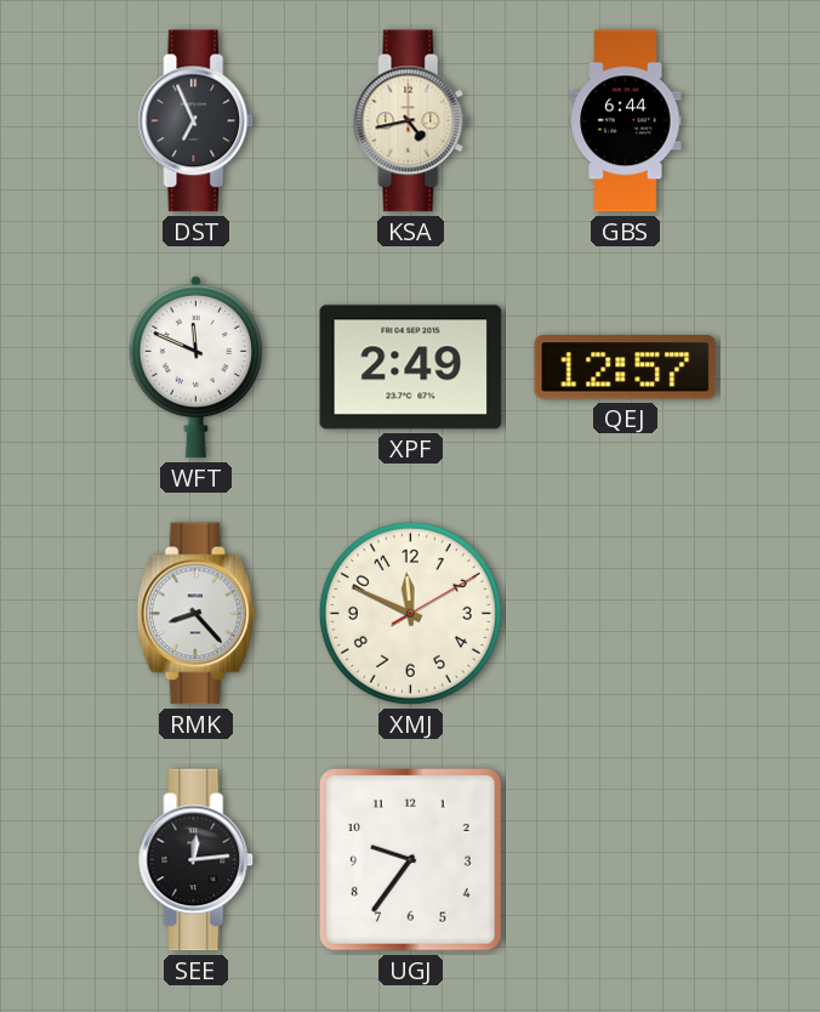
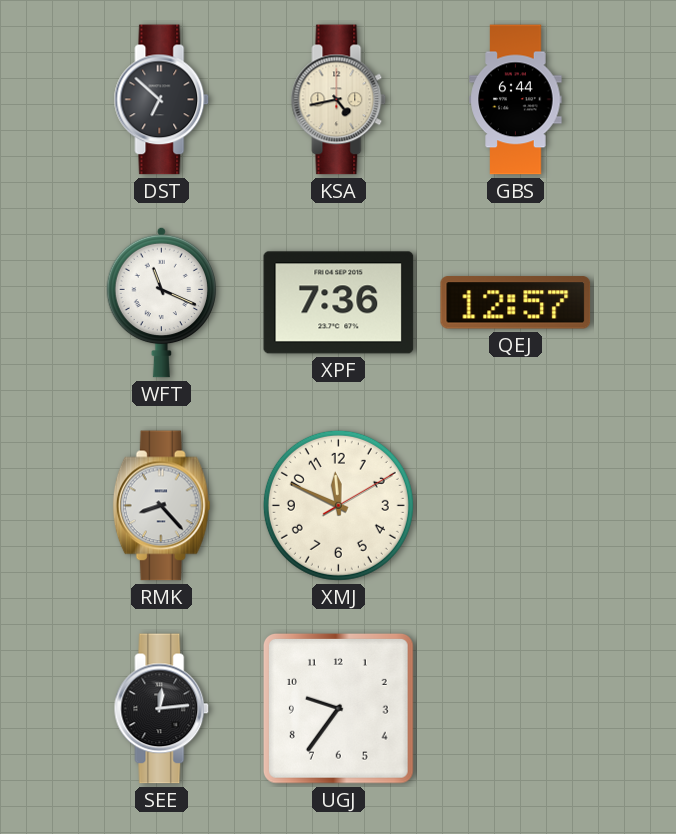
DST: 6:56 -> 6:52 (162, 100)
WFT: 11:49 -> 11:19 (161, 302)
XPF: 2:49 -> 7:36 (339, 303)
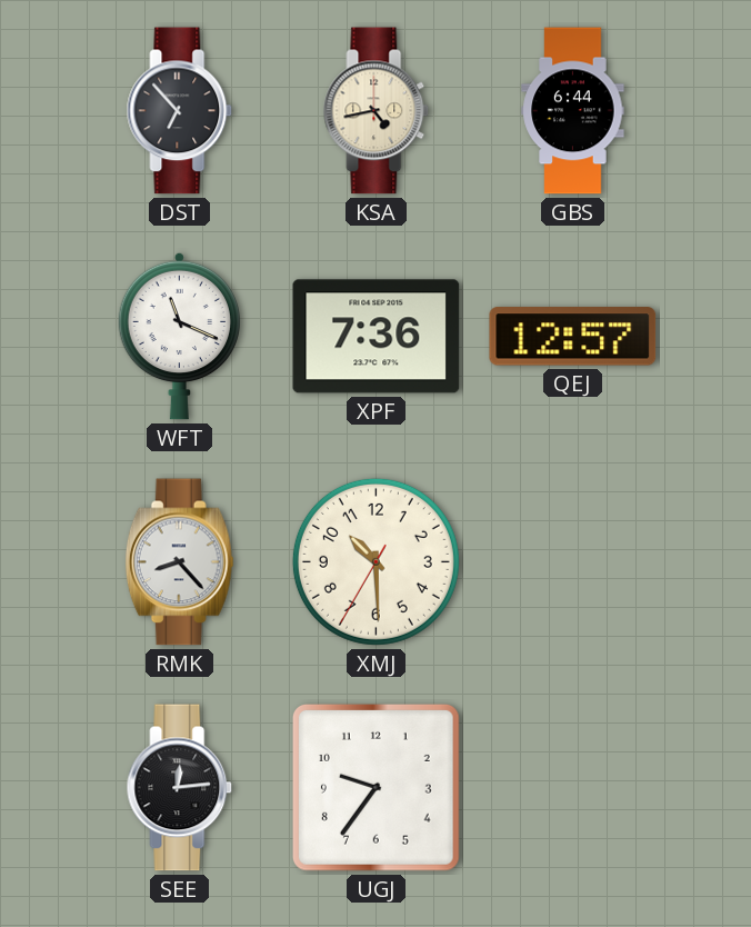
DST: 6:52 -> 6:53 (180, 111)
XMJ: 11:49 -> 10:29 (375, 561)
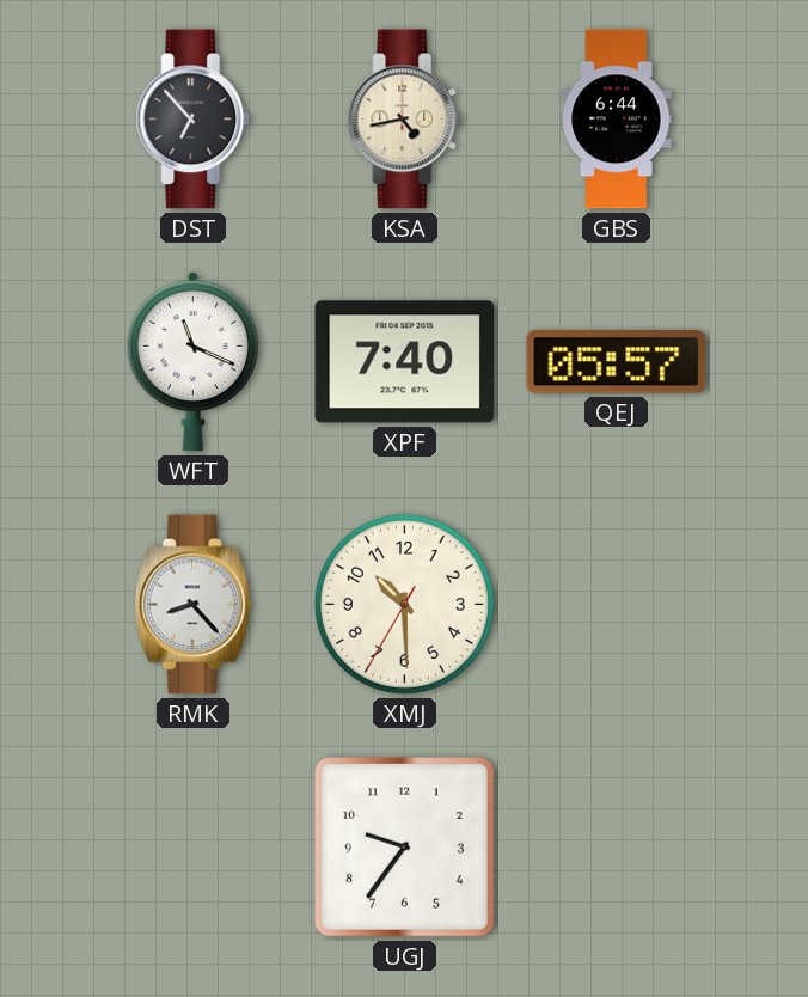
XPF: 7:36 -> 7:40 (405, 362)
QEJ: 12:57 -> 05:57 (617, 362)
SEE: 12:14 -> none (180, 788)
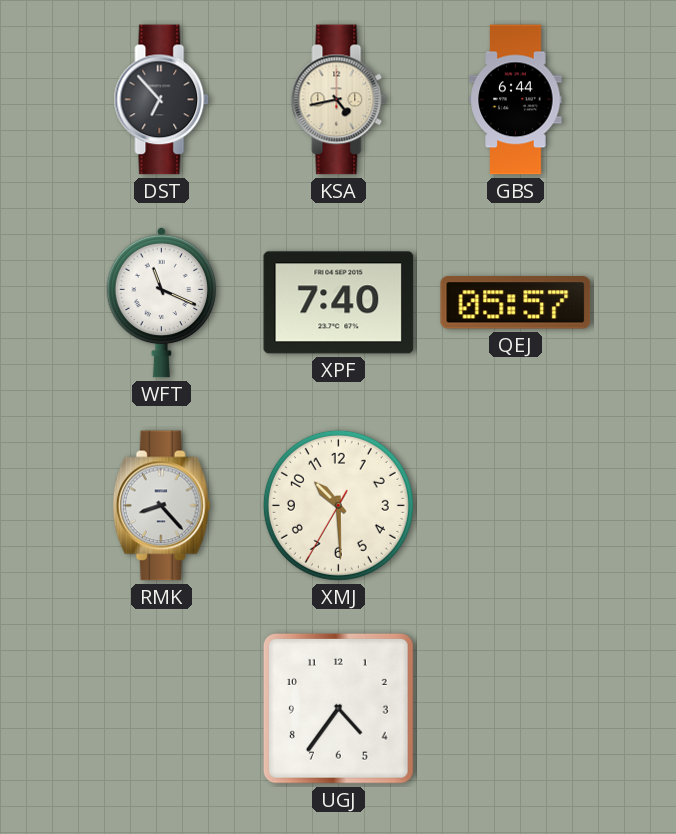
UGJ: 9:36 -> 4:36 (338, 708)
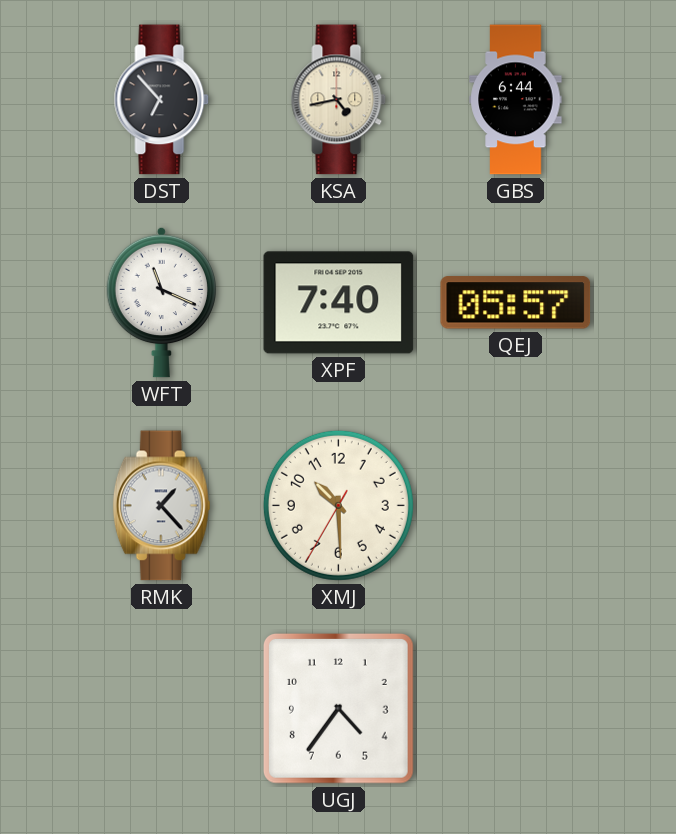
RMK: 8:23 -> 1:23 (161, 506)
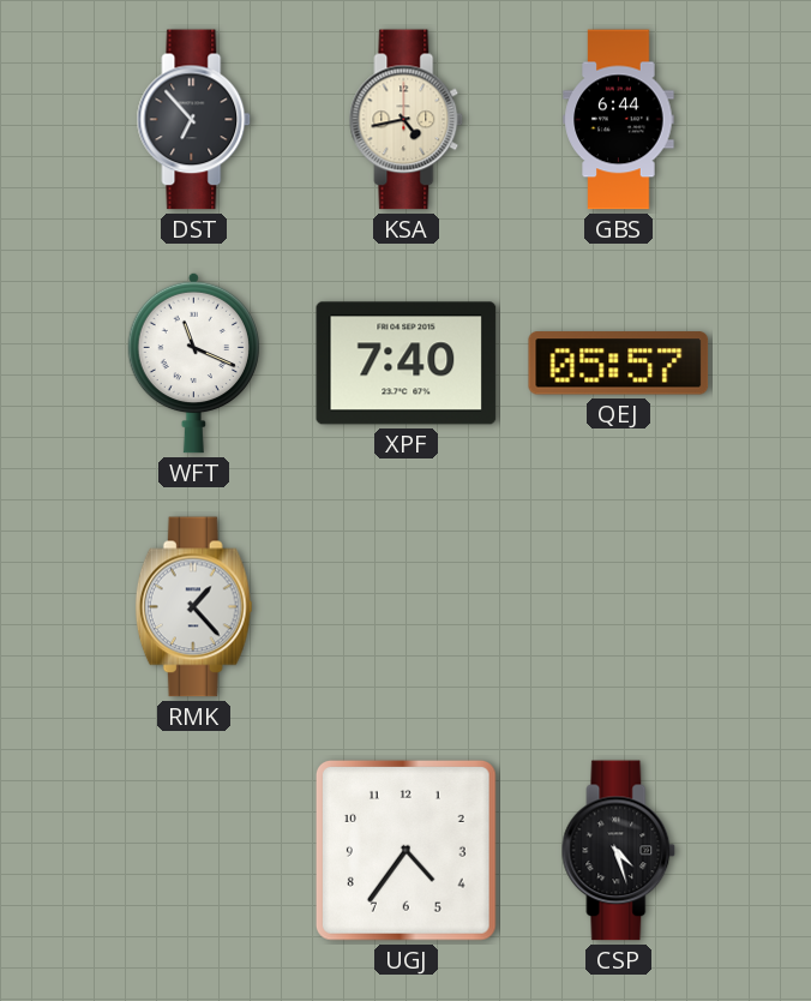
XMJ: 10:29 -> none (338, 505)
CSP: none -> 4:27 (619, 851)
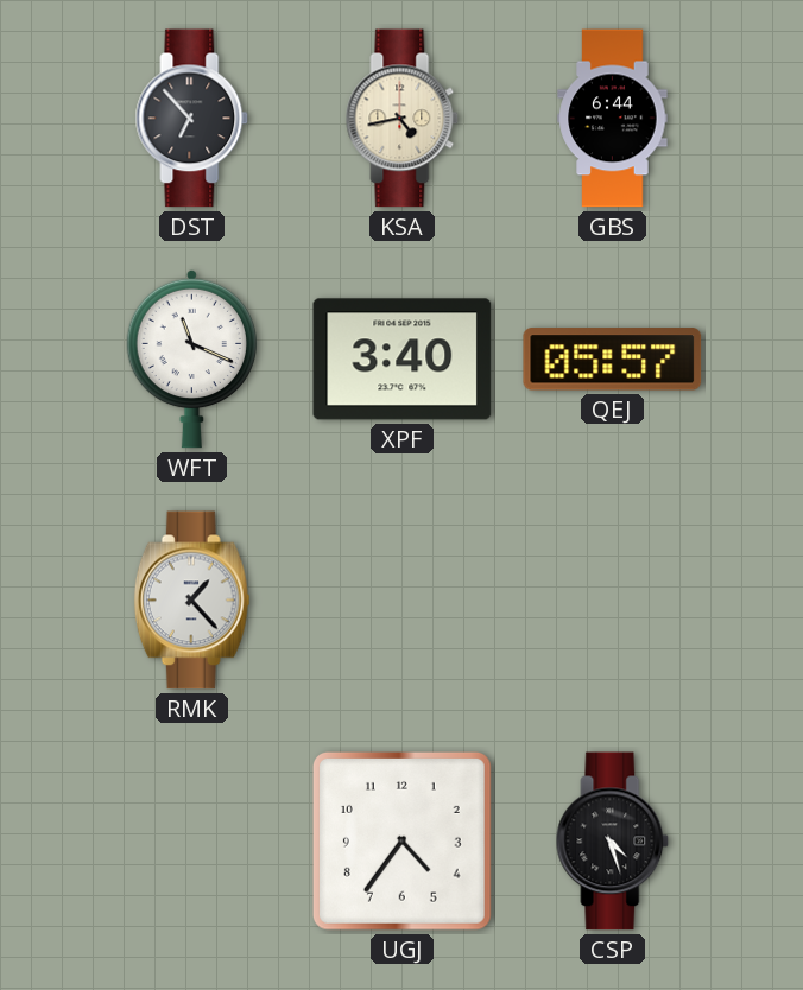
XPF: 7:40 -> 3:40 (403, 360)
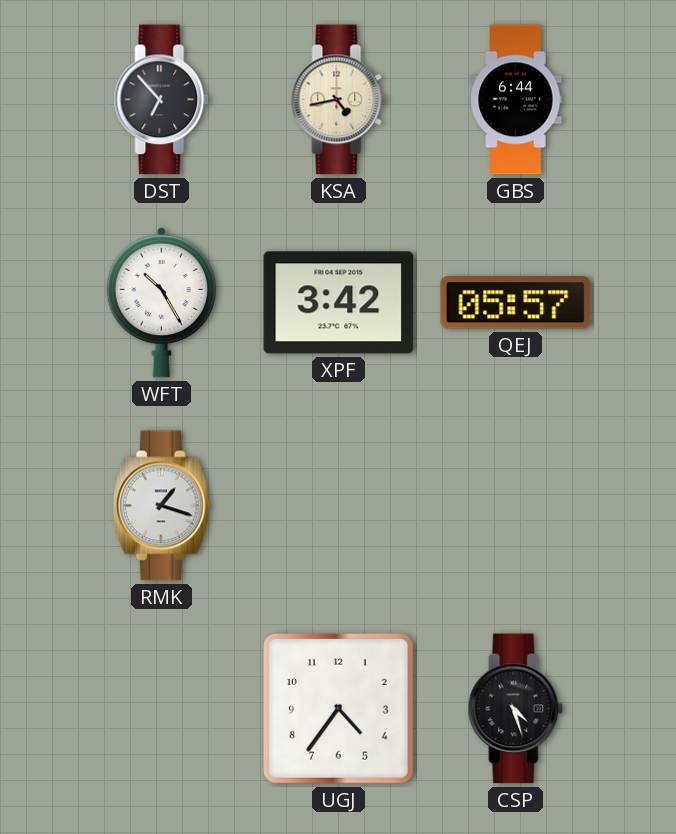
WFT: 11:19 -> 10:25 (161, 302)
XPF: 3:40 -> 3:42 (339, 303)
RMK: 1:23 -> 1:18 (161, 506)
